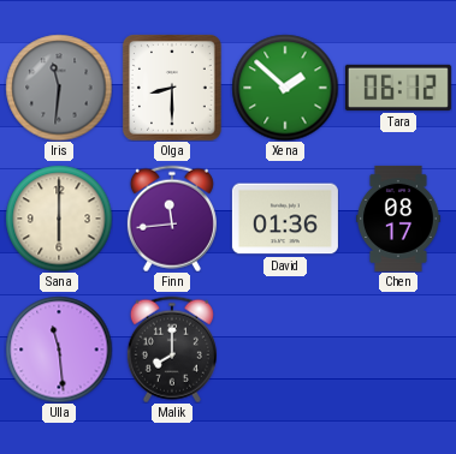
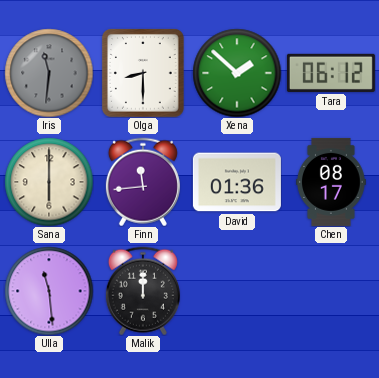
Malik: 8:00 -> 12:00 (143, 291)
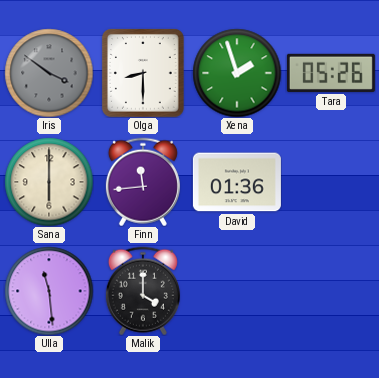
Iris: 11:31 -> 3:51 (49, 73)
Xena: 1:52 -> 1:57 (237, 73)
Tara: 06:12 -> 05:26 (331, 73)
Chen: 08:17 -> none (332, 182)
Malik: 12:00 -> 4:00 (143, 291)
